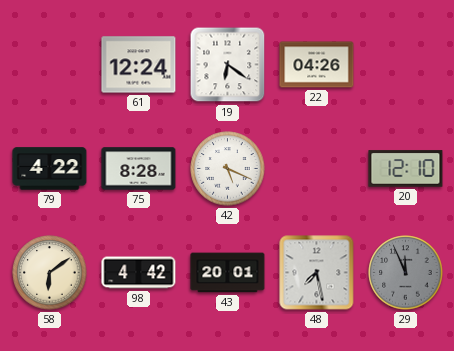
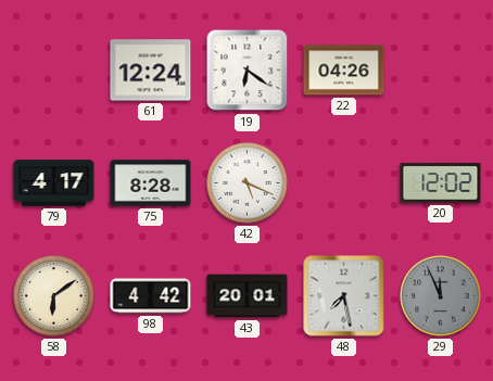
79: 4:22 -> 4:17 (54, 183)
20: 12:10 -> 12:02 (441, 183)
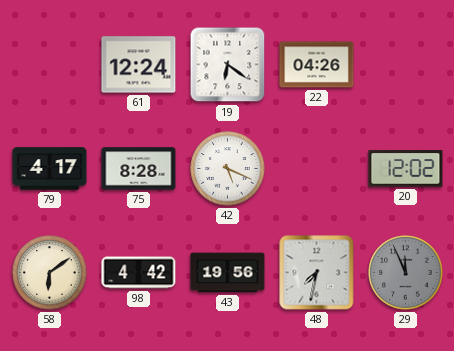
43: 20:01 -> 19:56 (228, 273)
48: 7:28 -> 7:32 (317, 273)
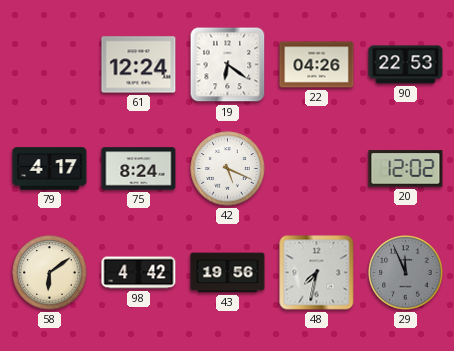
90: none -> 22:53 (406, 65)
75: 8:28 -> 8:24 (139, 169)
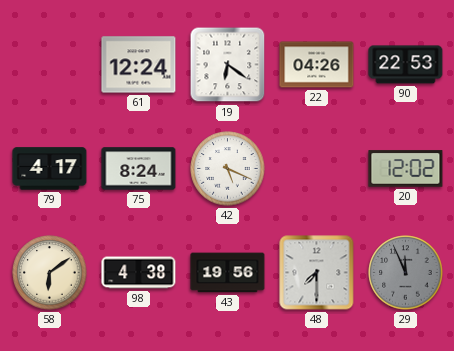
98: 4:42 -> 4:38 (139, 273)
48: 7:32 -> 7:30 (317, 273)
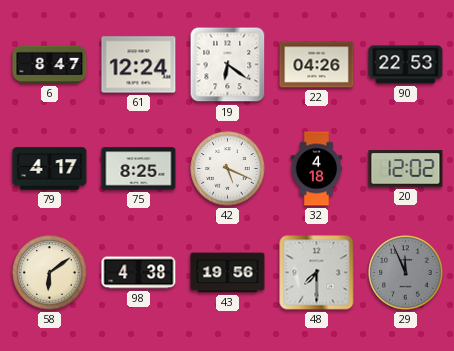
6: none -> 8:47 (50, 65)
75: 8:24 -> 8:25 (139, 169)
32: none -> 4:18 (317, 169)
